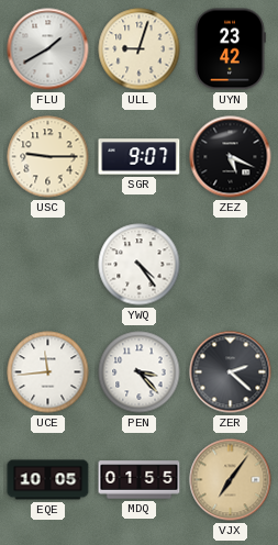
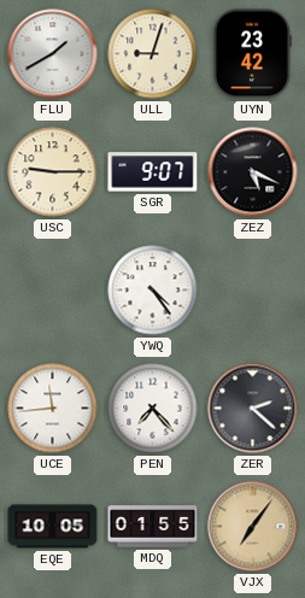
PEN: 3:23 -> 7:23 (153, 409)
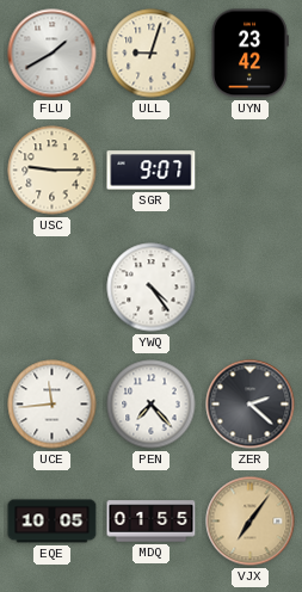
ZEZ: 5:19 -> none (253, 172)
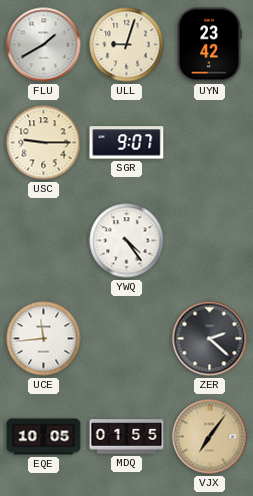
PEN: 7:23 -> none (152, 405)
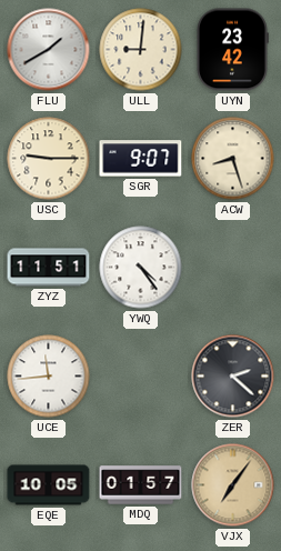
ULL: 9:03 -> 9:01 (141, 50)
ACW: none -> 8:27 (233, 159)
ZYZ: none -> 11:51 (49, 268)
MDQ: 01:55 -> 01:57 (141, 485)
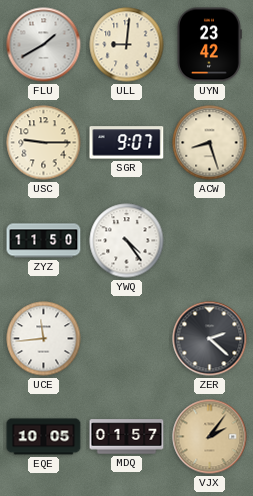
ZYZ: 11:51 -> 11:50 (44, 241)
VJX: 7:06 -> 2:06 (210, 437)
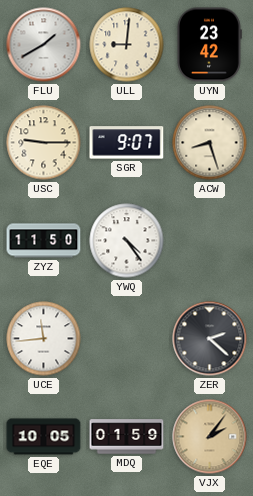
MDQ: 01:57 -> 01:59 (127, 437)
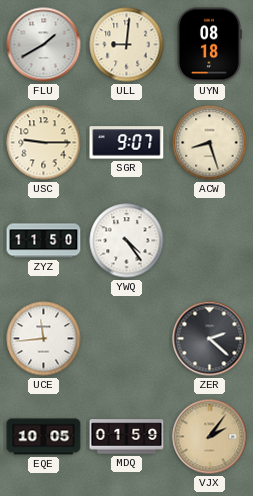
UYN: 23:42 -> 08:18 (209, 45)
